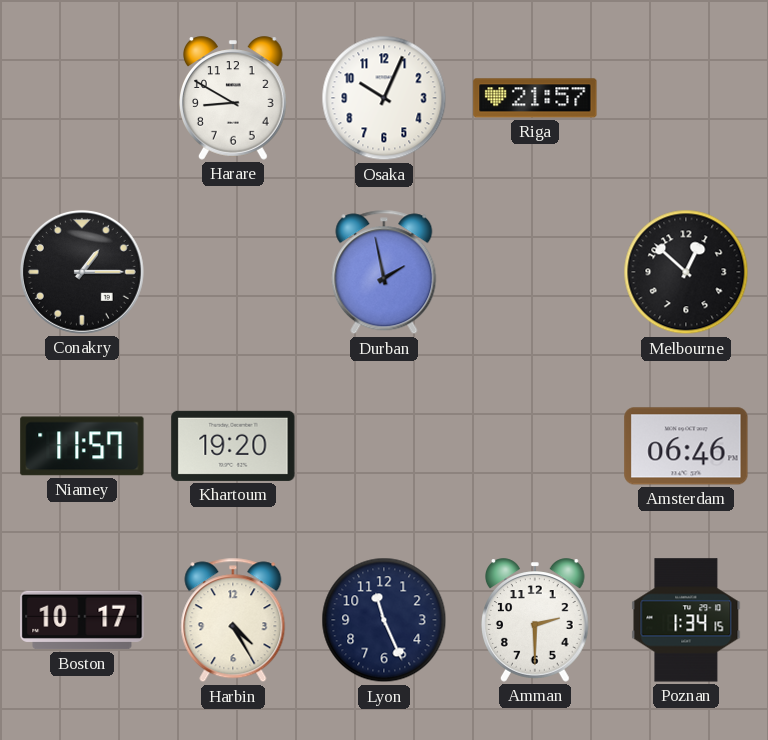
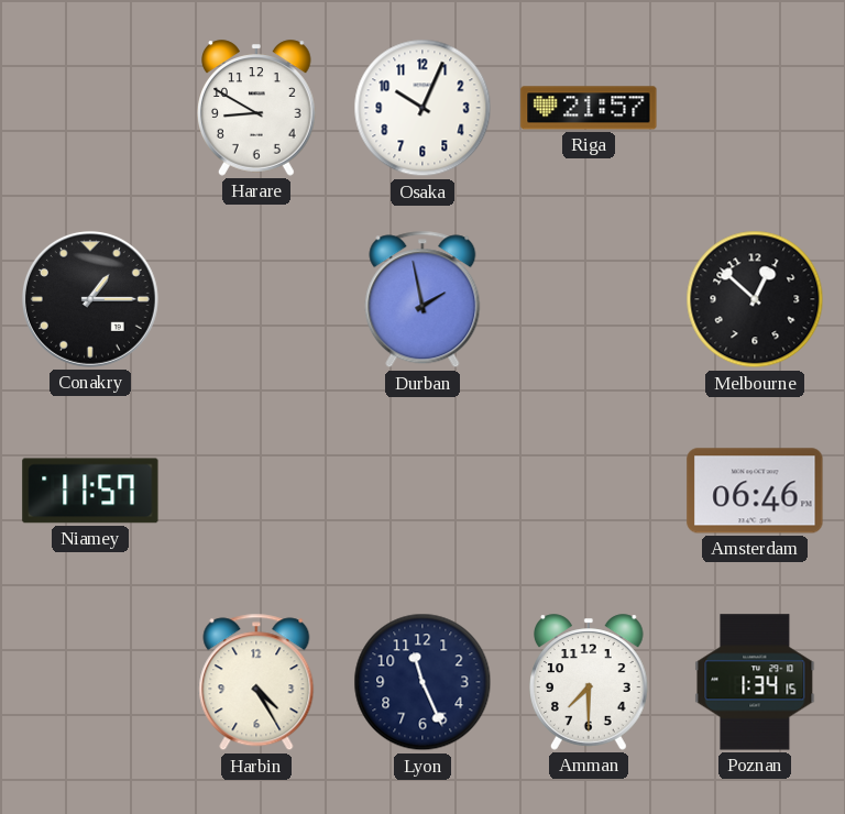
Khartoum: 19:20 -> none (233, 446)
Boston: 10:17 -> none (82, 620)
Amman: 2:30 -> 7:30 (590, 682)
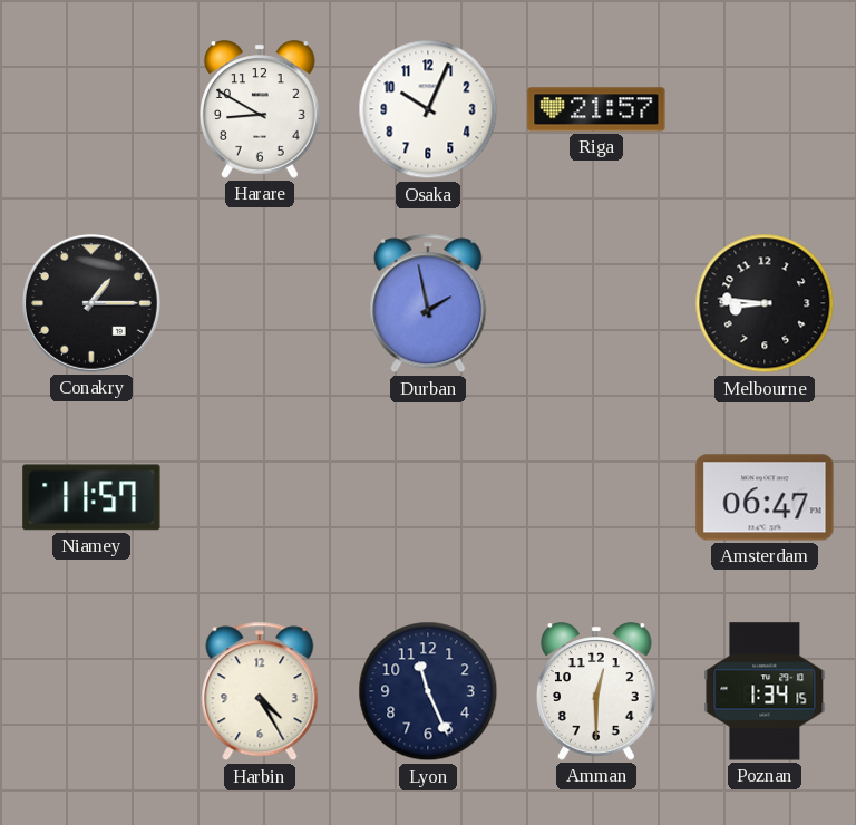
Melbourne: 12:52 -> 8:46 (765, 303)
Amsterdam: 06:46 -> 06:47 (765, 497)
Amman: 7:30 -> 12:30 (597, 691)
